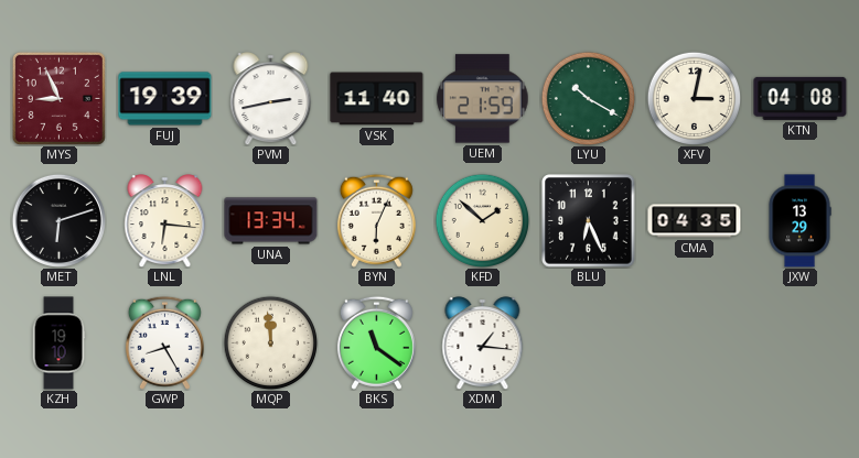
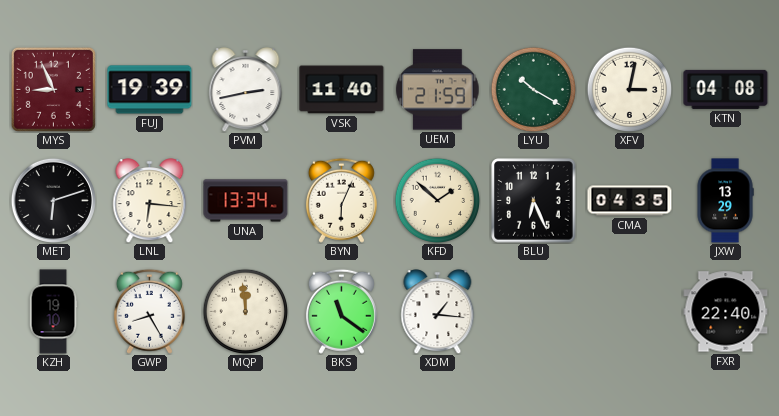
FXR: none -> 22:40 (726, 312)
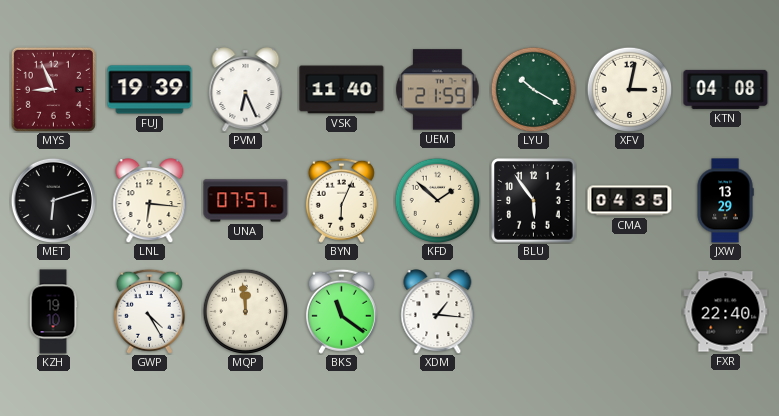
PVM: 2:43 -> 6:26 (246, 90)
UNA: 13:34 -> 07:57 (246, 201)
BLU: 6:26 -> 5:54 (534, 201)
GWP: 8:25 -> 4:25 (149, 311)
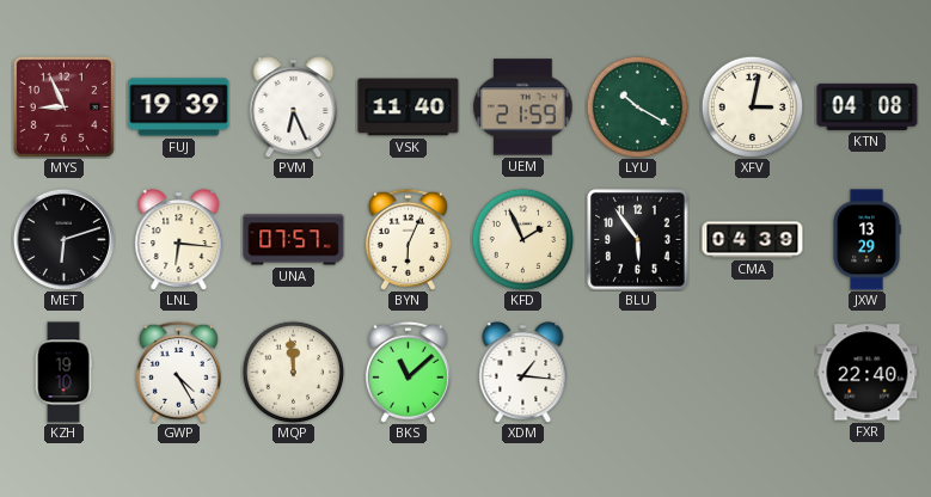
KFD: 1:52 -> 1:56 (522, 239)
CMA: 04:35 -> 04:39 (753, 240)
BKS: 11:21 -> 11:08 (408, 372)
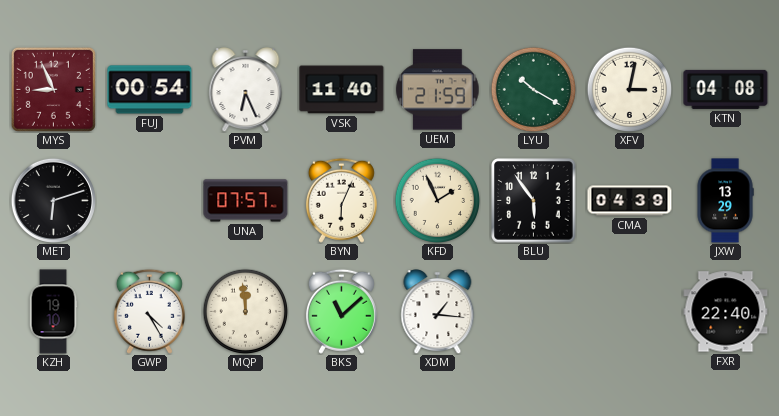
FUJ: 19:39 -> 00:54 (150, 90)
LNL: 6:16 -> none (179, 240)
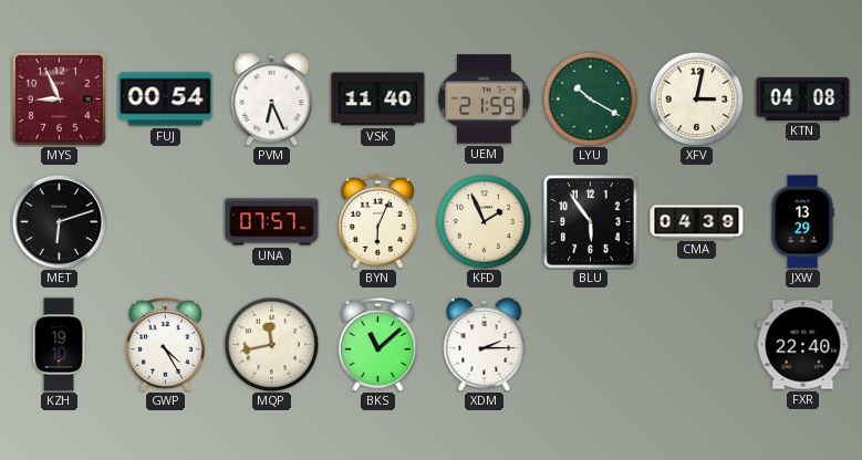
MQP: 11:59 -> 11:43 (271, 344)
XDM: 1:16 -> 2:15 (485, 345)
